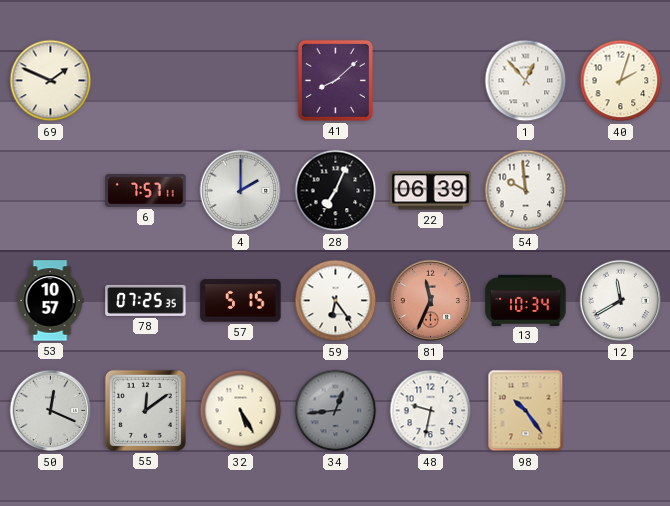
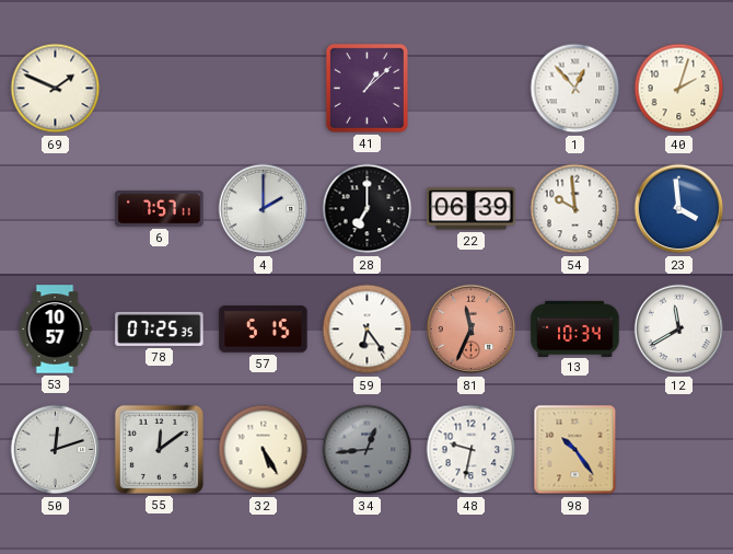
41: 8:08 -> 1:08 (366, 88)
28: 7:04 -> 7:00 (368, 209)
23: none -> 3:59 (679, 209)
50: 12:19 -> 12:12 (56, 450)
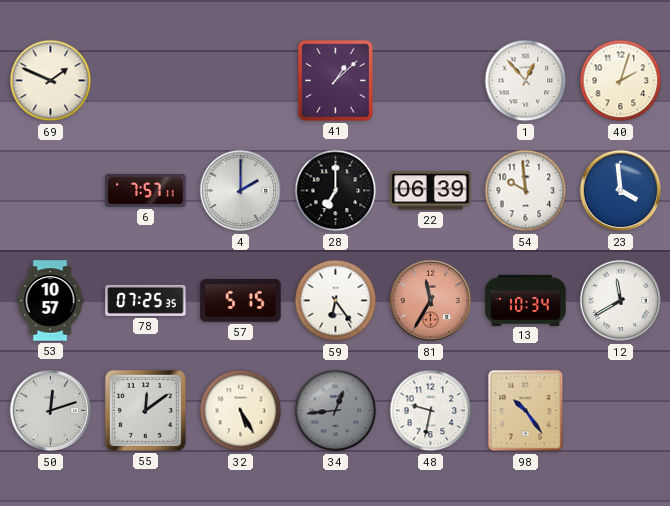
81: 11:34 -> 11:35 (431, 301)
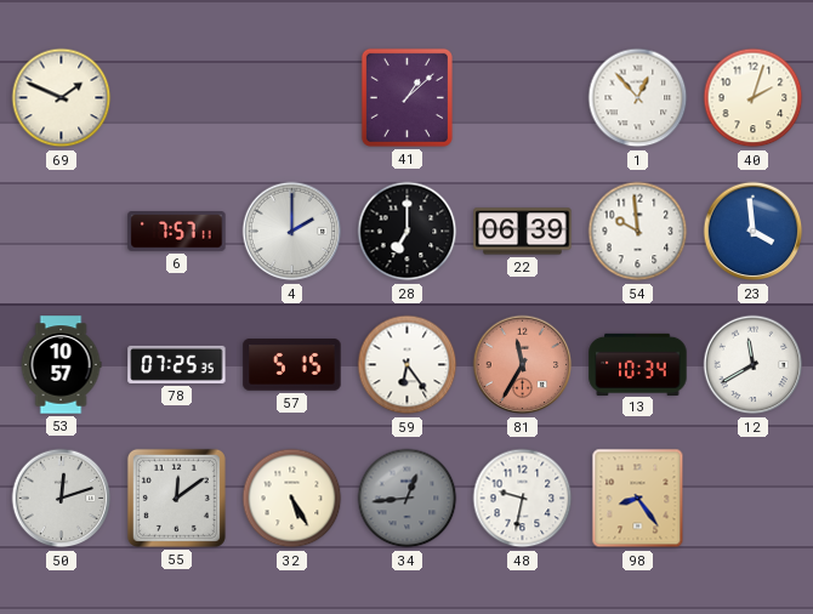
98: 10:24 -> 8:24 (638, 499)
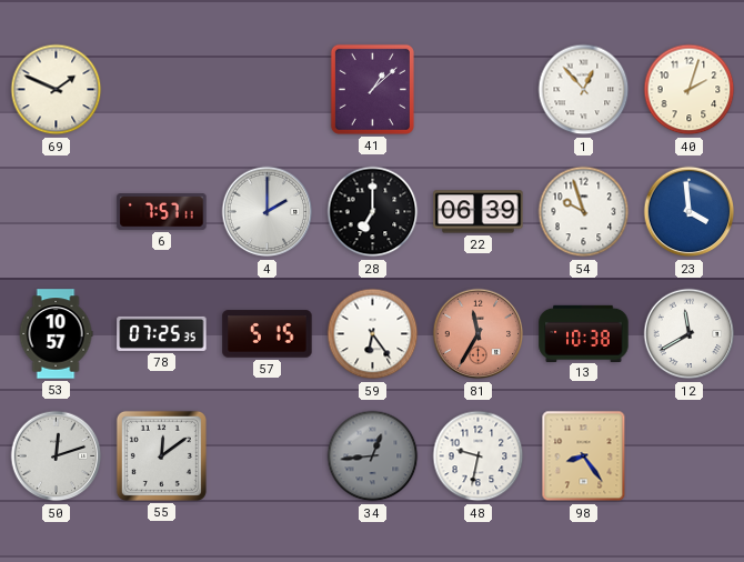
54: 9:59 -> 9:57 (584, 212)
13: 10:34 -> 10:38 (584, 333)
32: 5:25 -> none (292, 499)
